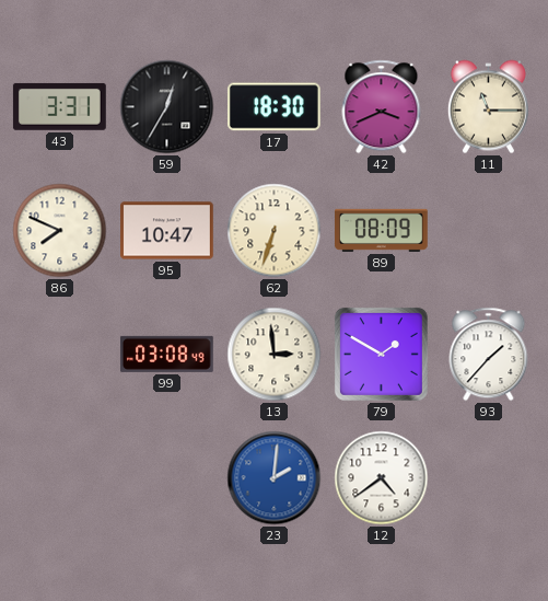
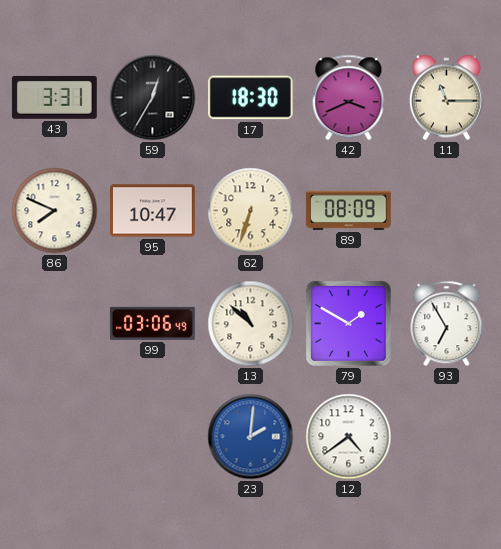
99: 03:08 -> 03:06 (152, 323)
13: 2:59 -> 10:52 (251, 324)
93: 1:37 -> 6:55 (447, 324)
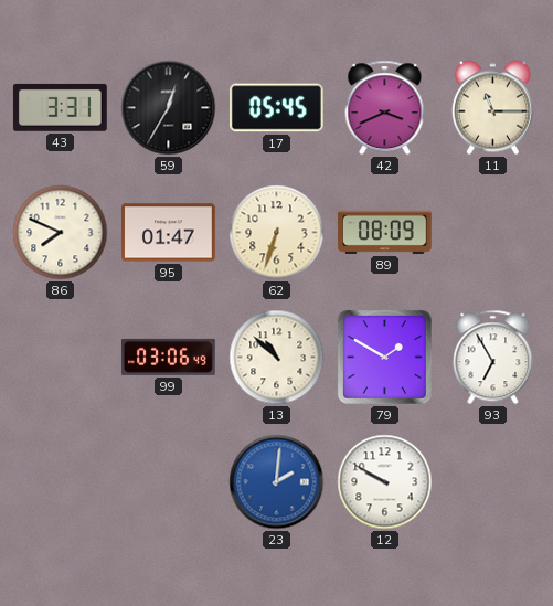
17: 18:30 -> 05:45 (276, 108)
95: 10:47 -> 01:47 (169, 233)
12: 4:39 -> 9:50 (385, 482)
